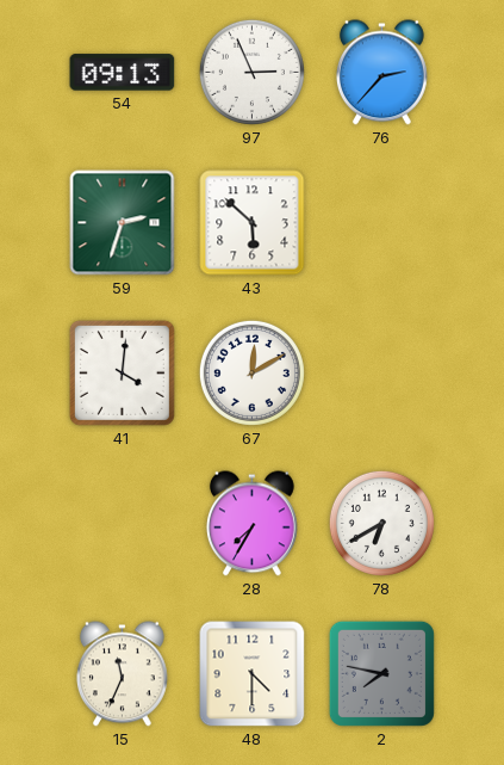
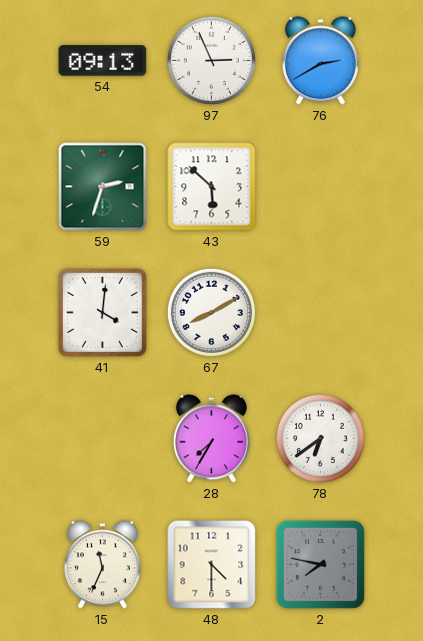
76: 2:37 -> 2:40 (320, 61)
67: 12:10 -> 8:10 (211, 312)
78: 6:40 -> 6:39 (320, 438)
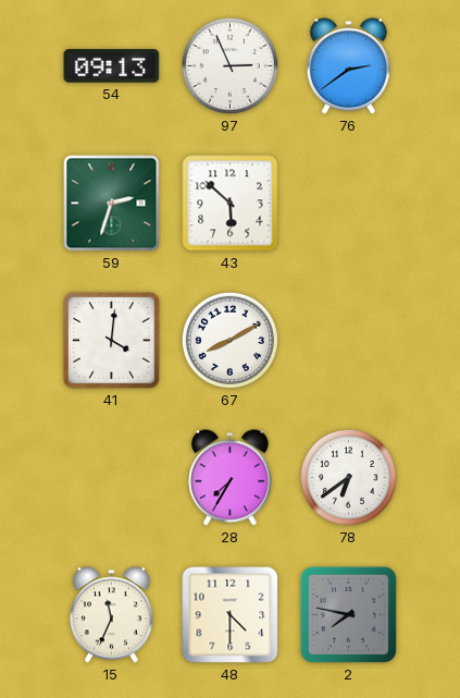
76: 2:40 -> 2:39 (348, 66)
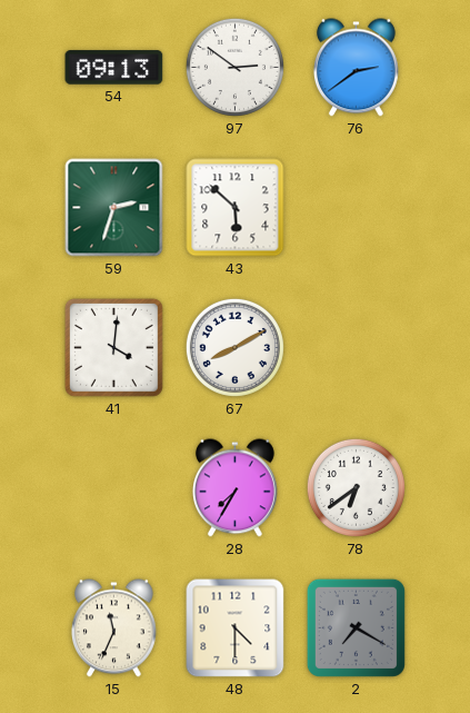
97: 2:56 -> 2:51 (234, 67)
2: 7:47 -> 7:20 (356, 627)
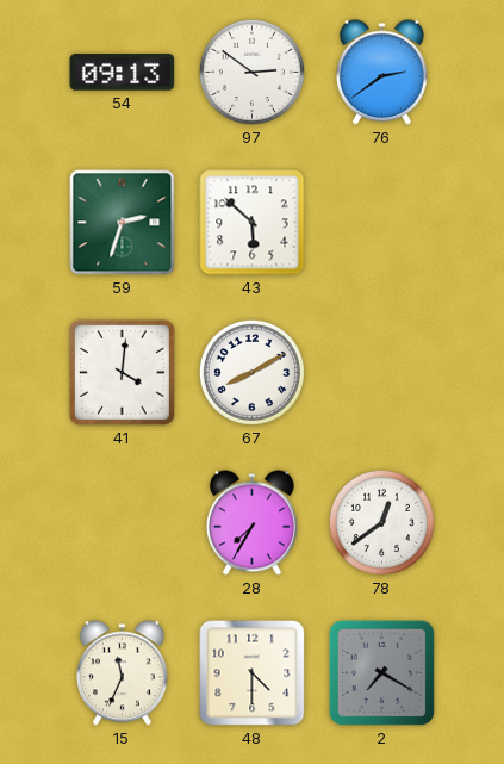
78: 6:39 -> 12:39 (381, 522)
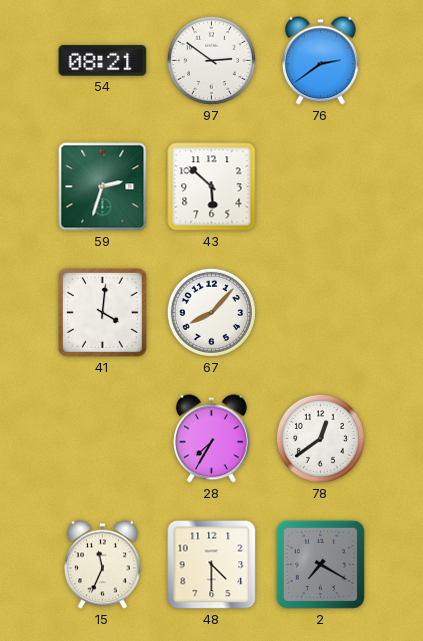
54: 09:13 -> 08:21 (103, 61)
67: 8:10 -> 8:07 (211, 312)
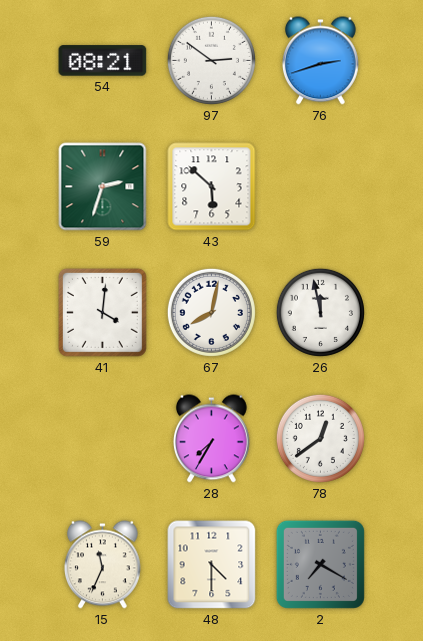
76: 2:39 -> 2:42 (320, 61)
67: 8:07 -> 8:02 (211, 312)
26: none -> 11:58 (320, 312)
